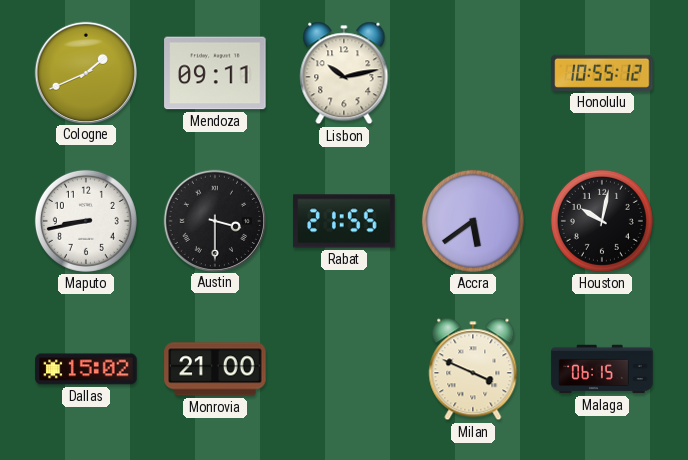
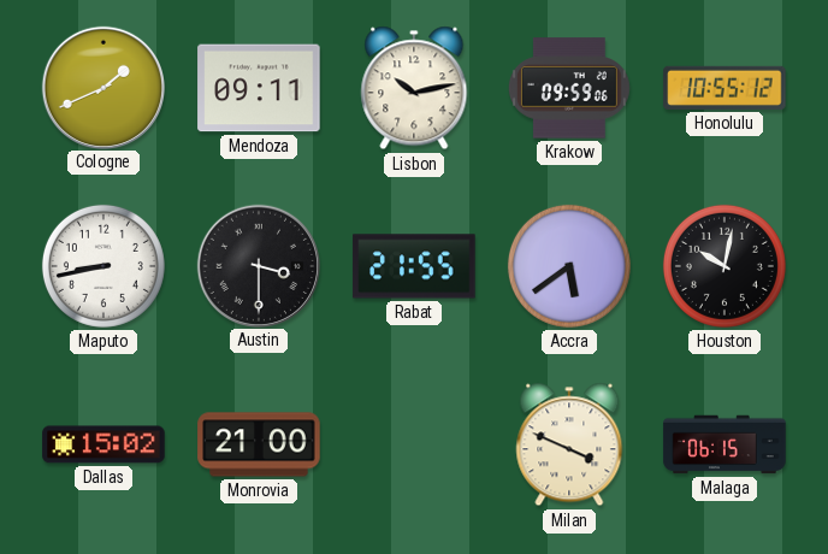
Krakow: none -> 09:59 (569, 88)
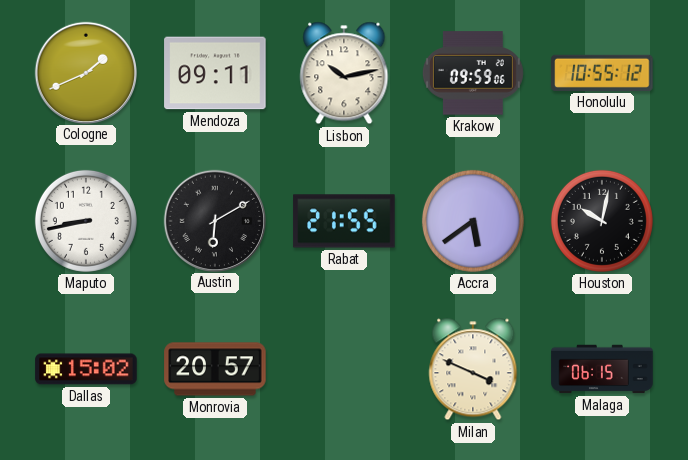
Austin: 3:30 -> 6:10 (214, 220)
Monrovia: 21:00 -> 20:57 (215, 369)
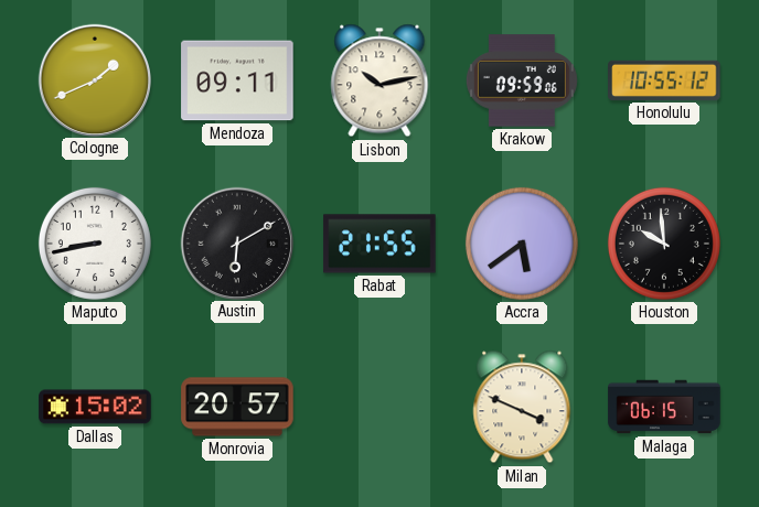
Houston: 10:02 -> 9:59 (664, 244)
